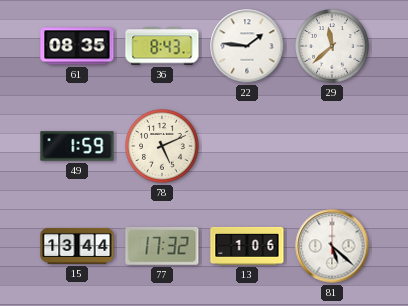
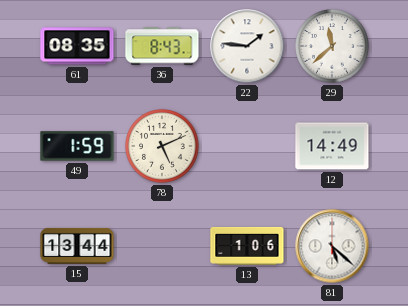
12: none -> 14:49 (332, 146)
77: 17:32 -> none (162, 246)
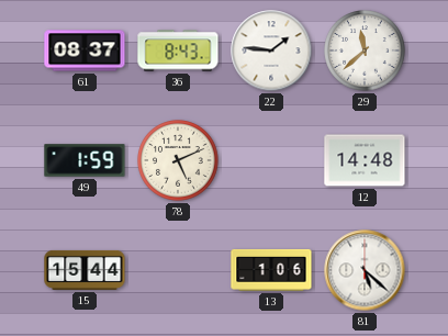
61: 08:35 -> 08:37 (85, 51)
12: 14:49 -> 14:48 (365, 160)
15: 13:44 -> 15:44 (85, 270)
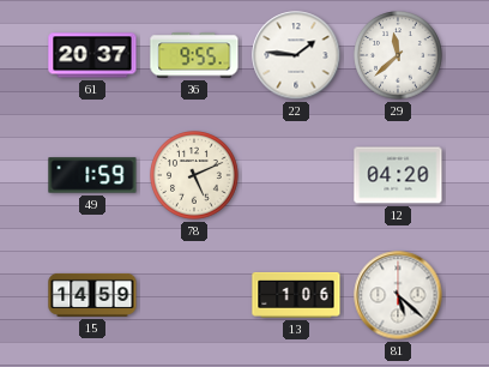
61: 08:37 -> 20:37 (92, 55)
36: 8:43 -> 9:55 (194, 55)
12: 14:48 -> 04:20 (398, 175)
15: 15:44 -> 14:59 (92, 295)
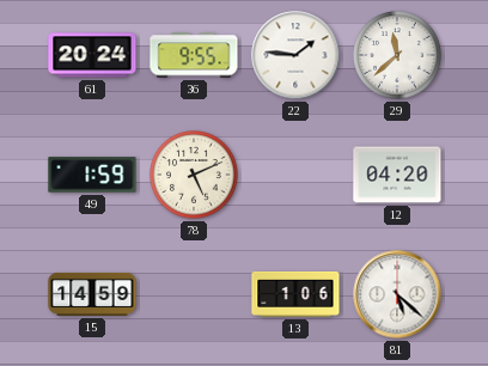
61: 20:37 -> 20:24 (92, 55)
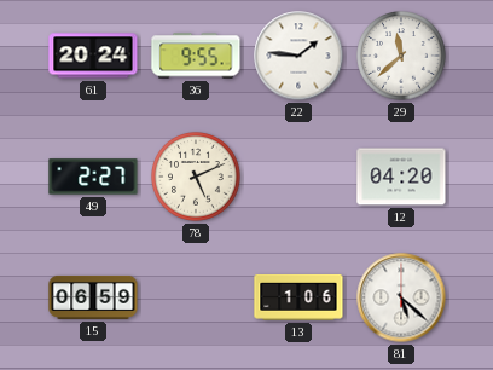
49: 1:59 -> 2:27 (93, 177)
15: 14:59 -> 06:59 (93, 297)
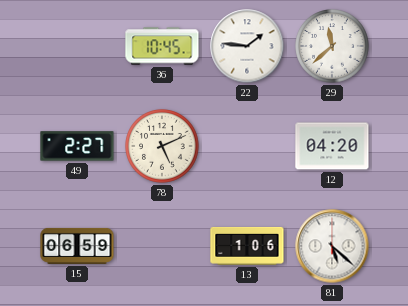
61: 20:24 -> none (93, 56)
36: 9:55 -> 10:45 (162, 46)
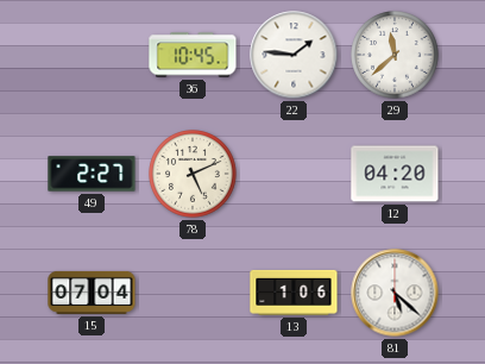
15: 06:59 -> 07:04 (92, 293)
